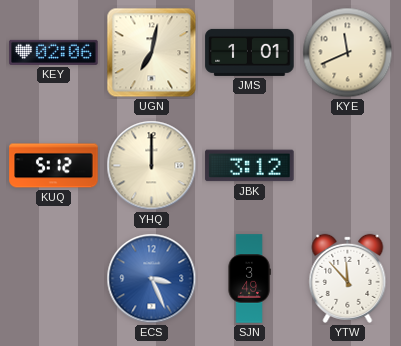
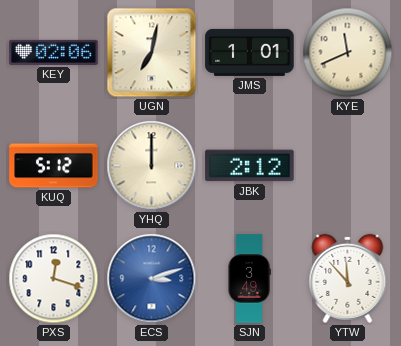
JBK: 3:12 -> 2:12 (250, 166)
PXS: none -> 12:18 (54, 279)
ECS: 3:26 -> 3:12 (152, 279)
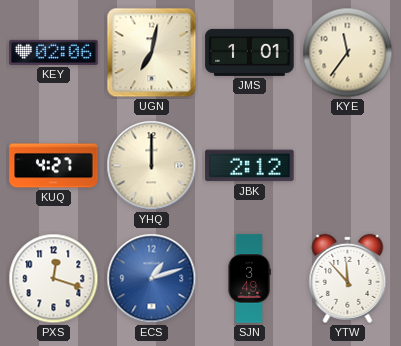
KYE: 11:41 -> 11:36 (348, 53)
KUQ: 5:12 -> 4:27 (54, 166)
ECS: 3:12 -> 1:12 (152, 279)
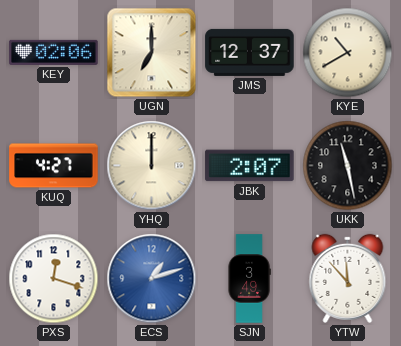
UGN: 7:02 -> 7:00 (152, 53)
JMS: 1:01 -> 12:37 (250, 52)
KYE: 11:36 -> 10:40 (348, 53)
JBK: 2:12 -> 2:07 (250, 166)
UKK: none -> 11:28 (348, 166)
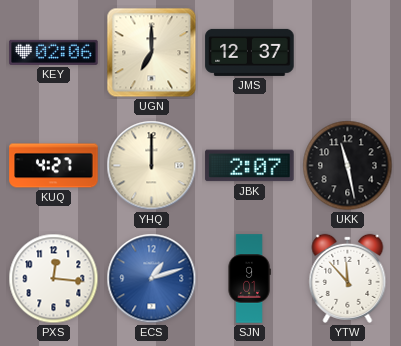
KYE: 10:40 -> none (348, 53)
PXS: 12:18 -> 12:16 (54, 279)
SJN: 3:49 -> 9:01 (249, 279)
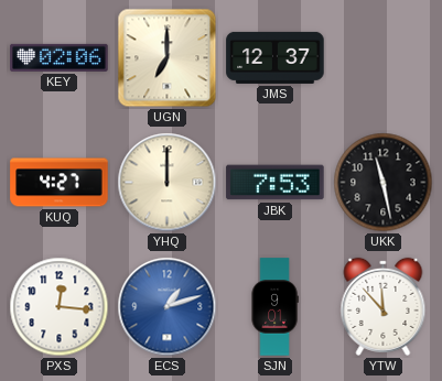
JBK: 2:07 -> 7:53 (276, 183)
